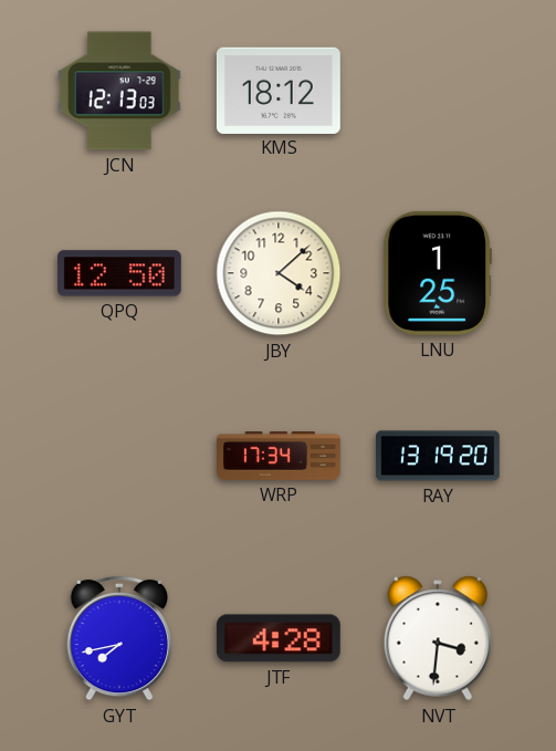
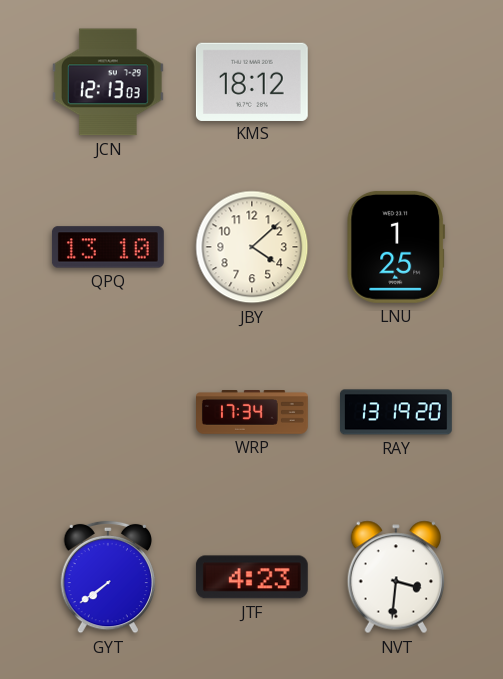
QPQ: 12:50 -> 13:10 (108, 247)
GYT: 7:43 -> 7:39 (107, 577)
JTF: 4:28 -> 4:23 (252, 577)
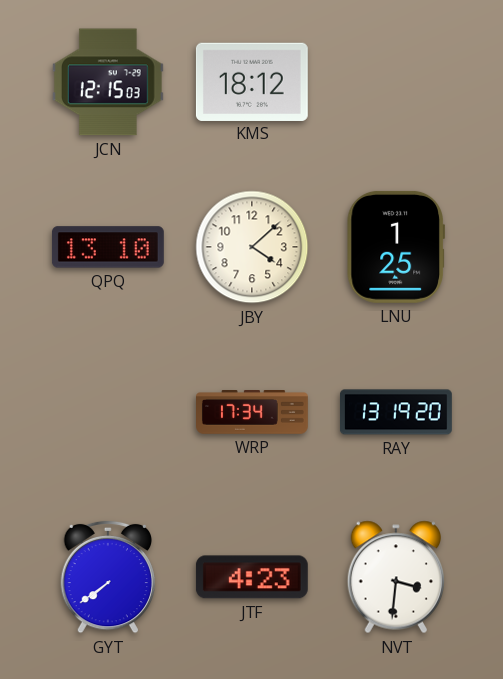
JCN: 12:13 -> 12:15 (108, 82)
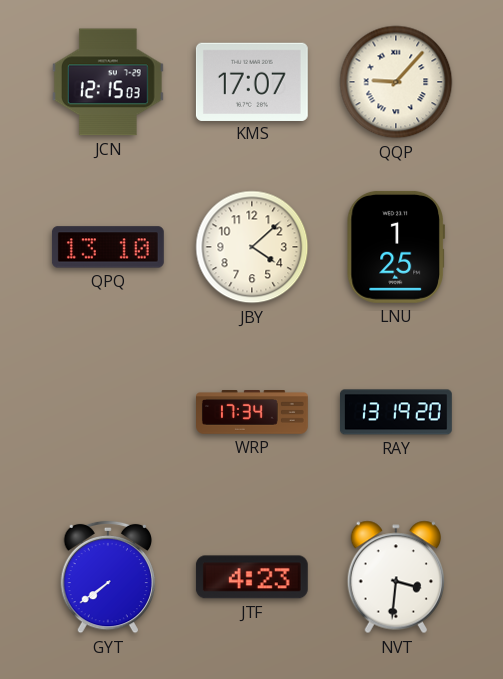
KMS: 18:12 -> 17:07 (252, 81)
QQP: none -> 9:07 (396, 82)
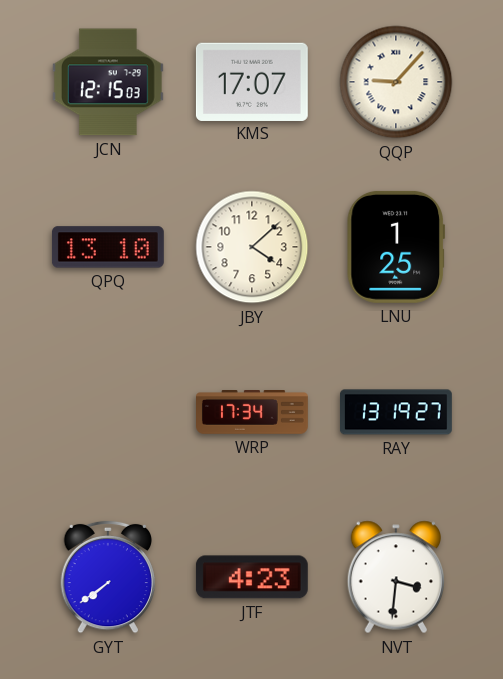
RAY: 13:19:20 -> 13:19:27 (396, 412)
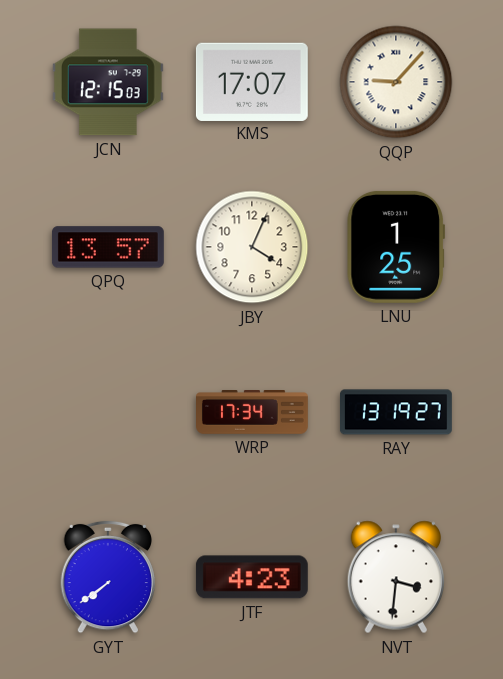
QPQ: 13:10 -> 13:57 (108, 247)
JBY: 4:08 -> 4:04 (252, 247)
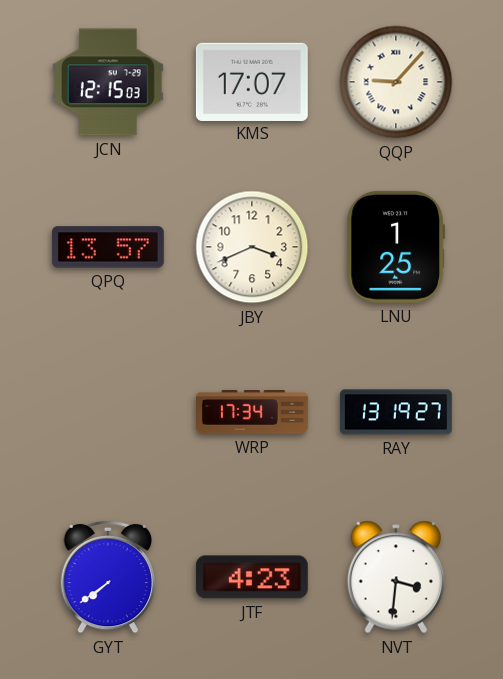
JBY: 4:04 -> 3:41 (252, 247)
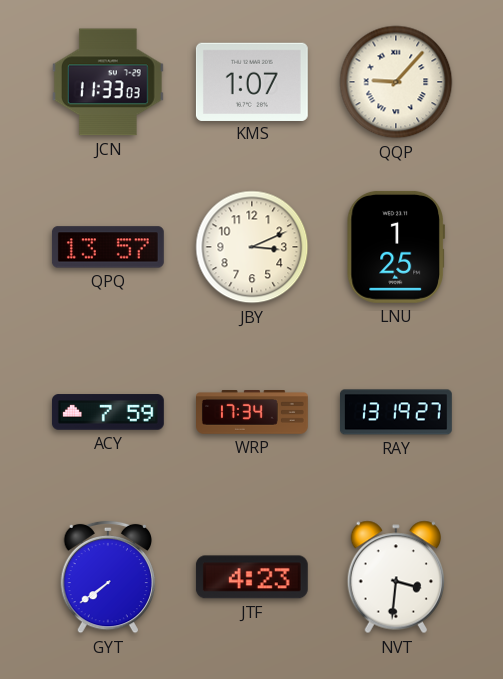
JCN: 12:15 -> 11:33 (108, 82)
KMS: 17:07 -> 1:07 (252, 81)
JBY: 3:41 -> 3:11 (252, 247)
ACY: none -> 7:59 (108, 412)
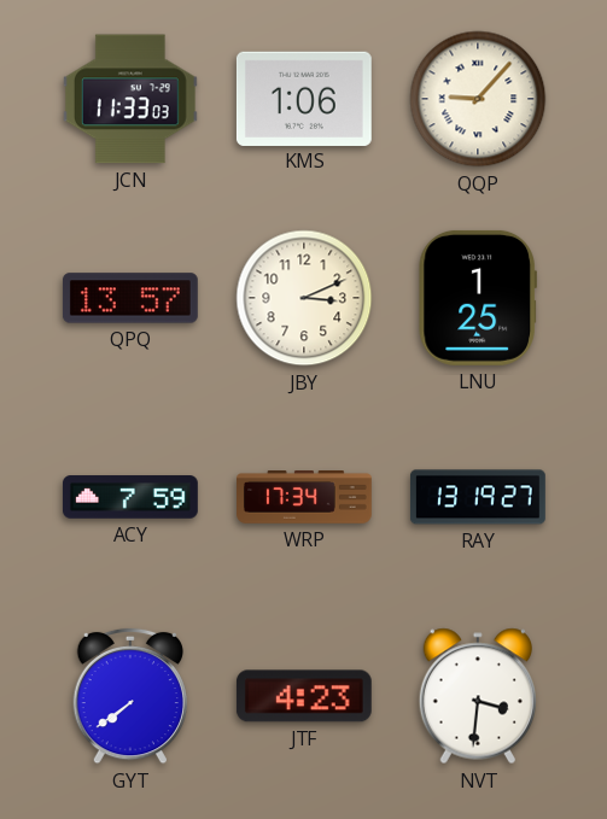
KMS: 1:07 -> 1:06 (304, 98)
